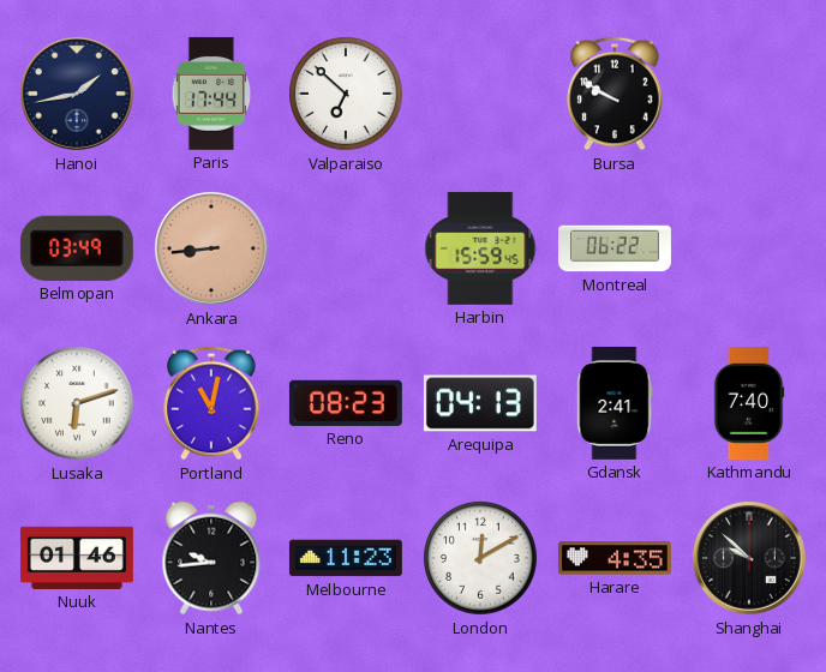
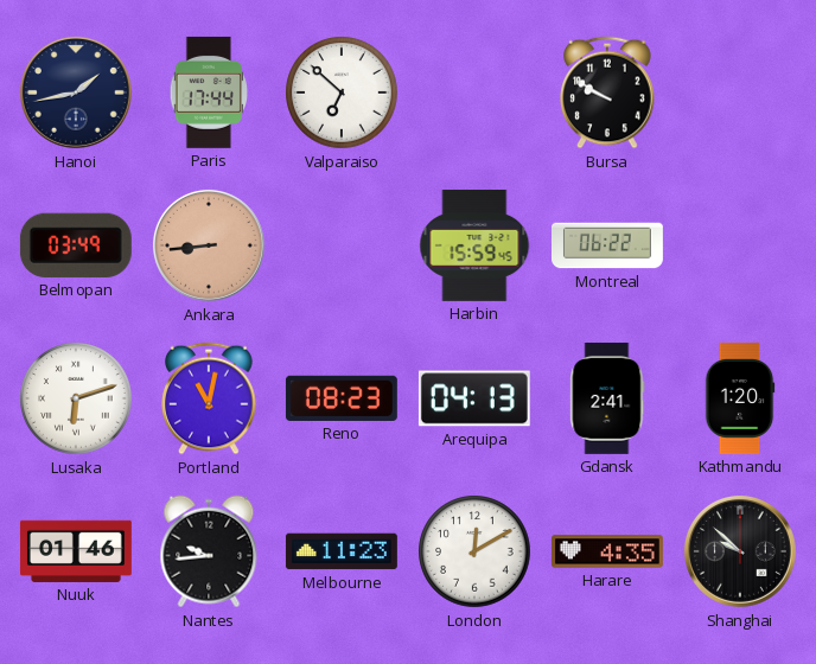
Kathmandu: 7:40 -> 1:20 (740, 398)
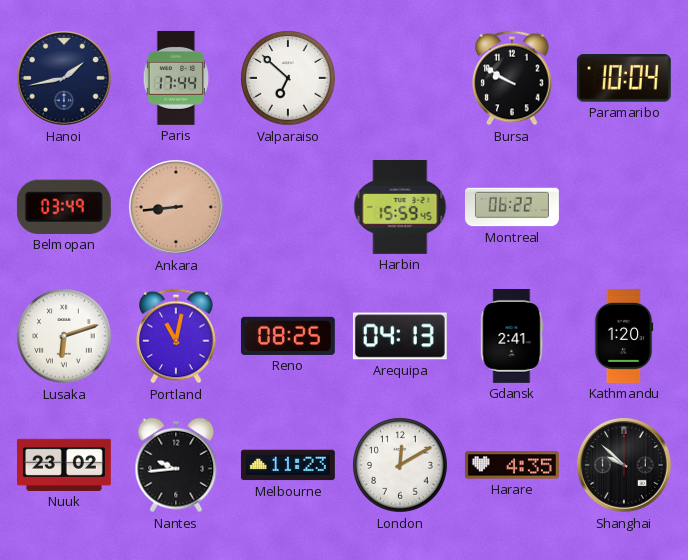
Paramaribo: none -> 10:04 (624, 78)
Reno: 08:23 -> 08:25 (288, 336)
Nuuk: 01:46 -> 23:02 (64, 465)
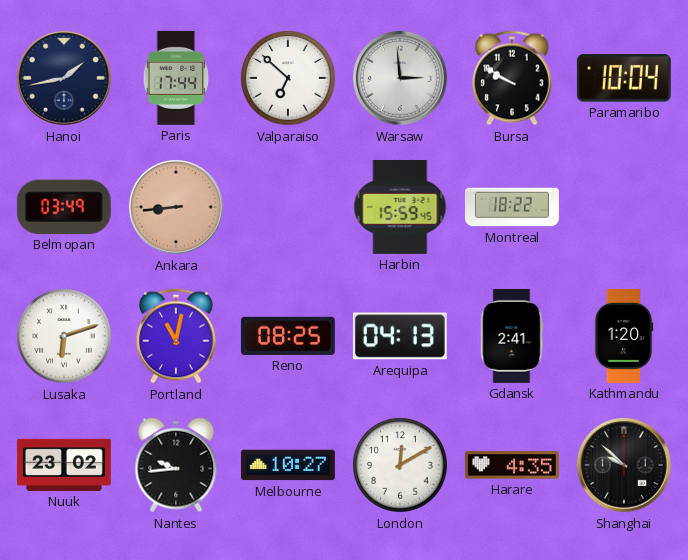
Warsaw: none -> 2:59 (400, 78)
Montreal: 06:22 -> 18:22 (513, 207)
Melbourne: 11:23 -> 10:27 (288, 465)
